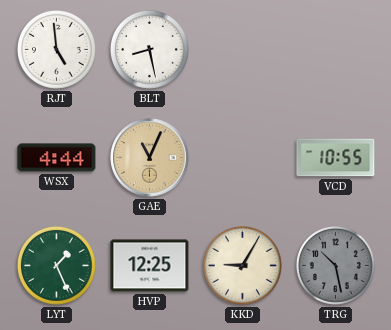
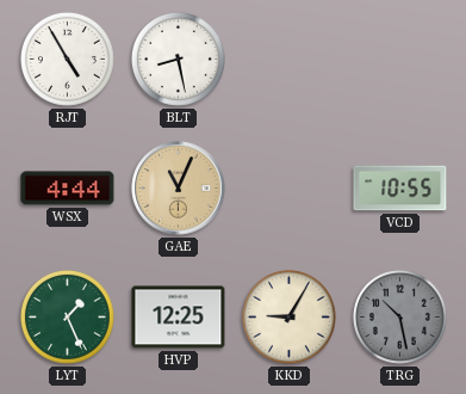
RJT: 4:59 -> 4:55 (68, 60)
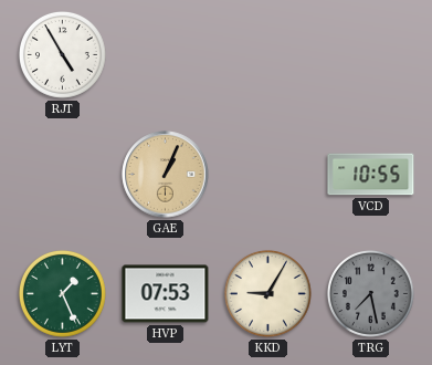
BLT: 8:28 -> none (179, 60)
WSX: 4:44 -> none (68, 189)
GAE: 11:04 -> 1:04 (166, 175)
HVP: 12:25 -> 07:53 (166, 294)
TRG: 10:28 -> 7:28 (371, 294)
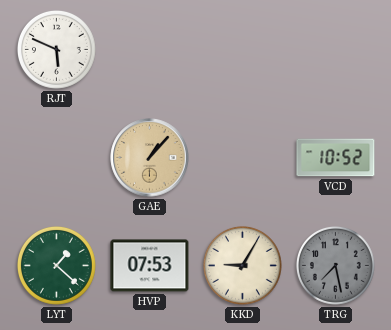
RJT: 4:55 -> 5:49 (57, 50)
GAE: 1:04 -> 1:07 (150, 158)
VCD: 10:55 -> 10:52 (336, 158)
LYT: 1:26 -> 1:22 (57, 266)
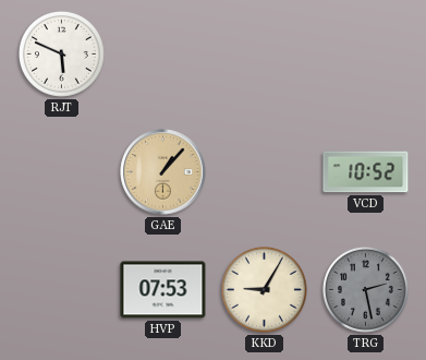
LYT: 1:22 -> none (57, 266)
TRG: 7:28 -> 2:28 (366, 290)
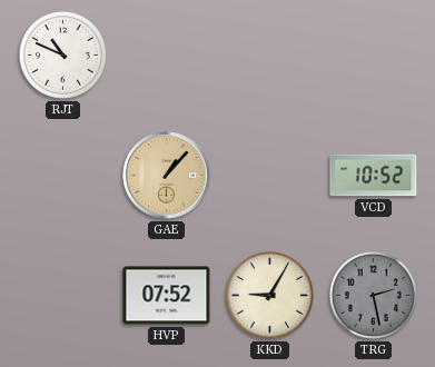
RJT: 5:49 -> 10:49 (63, 56)
HVP: 07:53 -> 07:52 (167, 296)
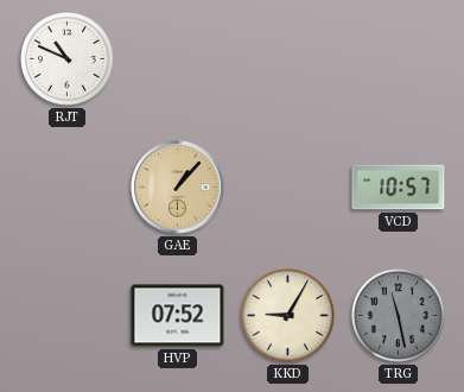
VCD: 10:52 -> 10:57 (399, 188)
TRG: 2:28 -> 11:28 (399, 316)
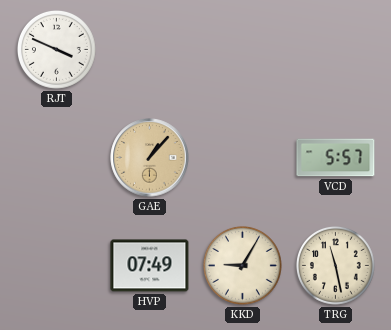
RJT: 10:49 -> 3:49 (57, 50)
VCD: 10:57 -> 5:57 (336, 158)
HVP: 07:52 -> 07:49 (150, 266)
TRG dial: grey -> cream (336, 266)
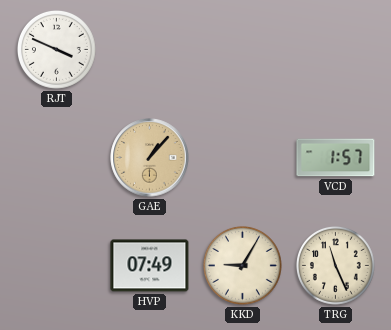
VCD: 5:57 -> 1:57 (336, 158)
TRG: 11:28 -> 11:26 (336, 266)
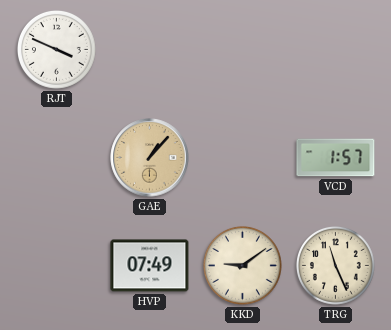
KKD: 9:05 -> 9:09 (243, 266)
